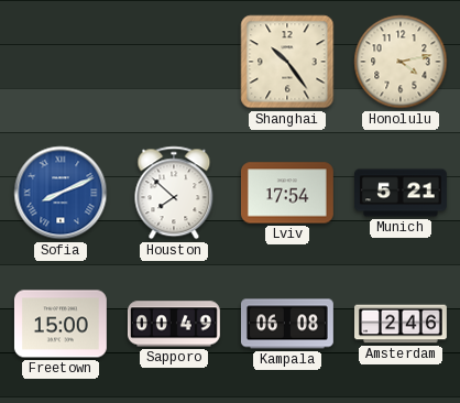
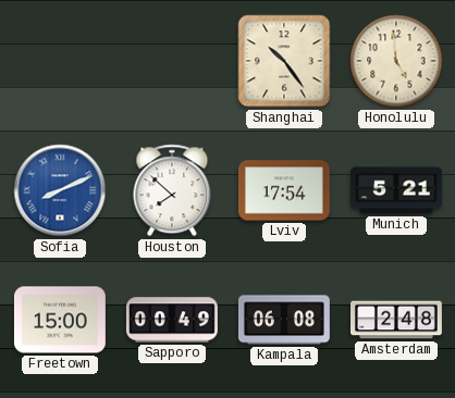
Honolulu: 4:13 -> 4:59 (396, 61)
Amsterdam: 2:46 -> 2:48 (397, 320)
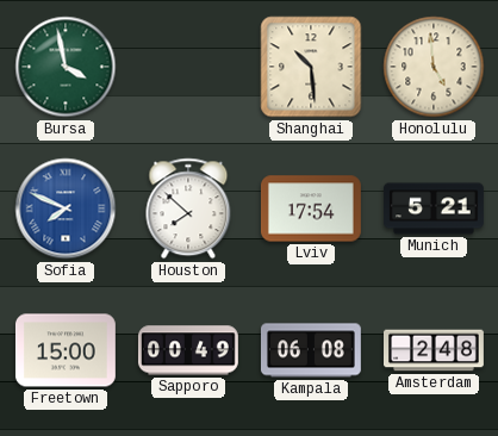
Bursa: none -> 3:58 (66, 67)
Shanghai: 10:24 -> 10:29 (311, 67)
Sofia: 8:11 -> 7:49 (66, 208)
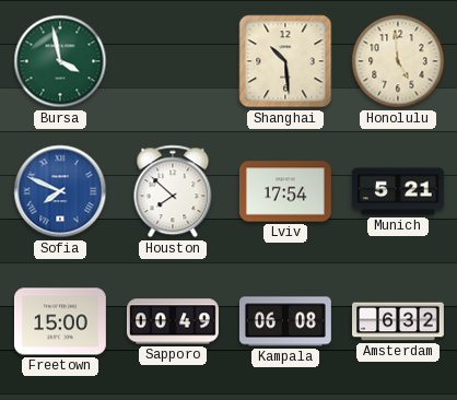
Amsterdam: 2:48 -> 6:32 (399, 321)
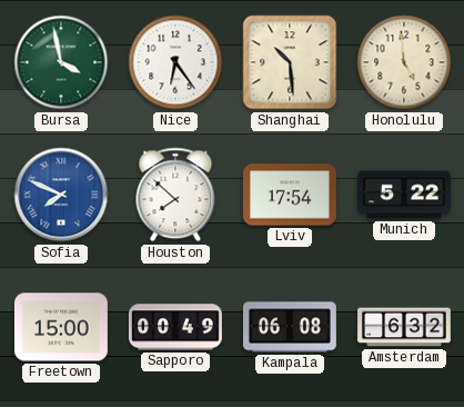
Nice: none -> 6:24 (175, 62)
Munich: 5:21 -> 5:22 (405, 195)
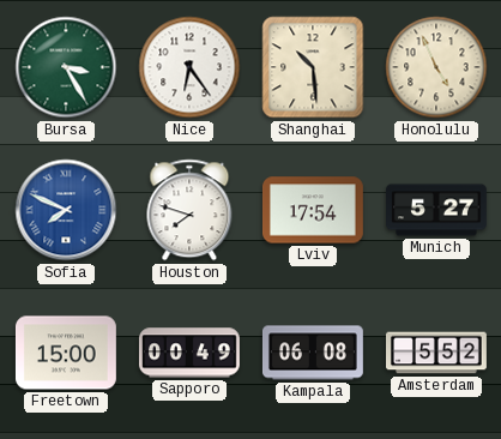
Bursa: 3:58 -> 3:25 (66, 67)
Honolulu: 4:59 -> 4:56 (436, 67)
Houston: 7:52 -> 7:48 (189, 210)
Munich: 5:22 -> 5:27 (437, 210)
Amsterdam: 6:32 -> 5:52 (437, 353)
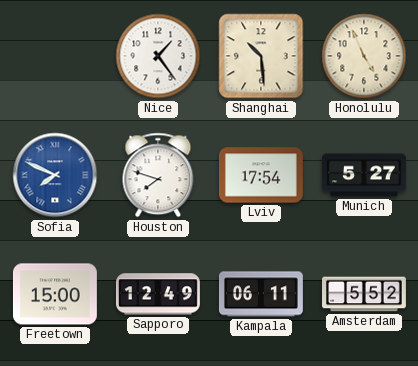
Bursa: 3:25 -> none (66, 67)
Nice: 6:24 -> 1:24 (158, 56)
Sapporo: 00:49 -> 12:49 (158, 294)
Kampala: 06:08 -> 06:11 (261, 294)
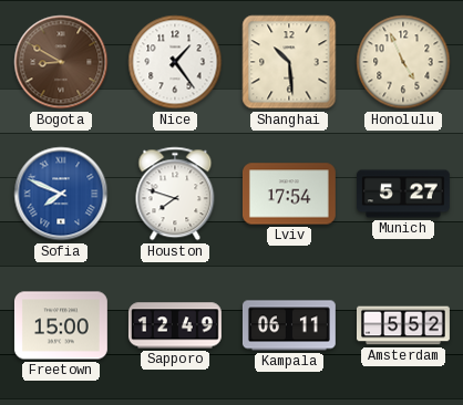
Bogota: none -> 8:50 (61, 62)
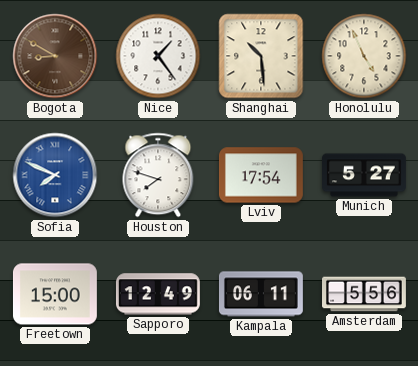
Amsterdam: 5:52 -> 5:56 (365, 294)
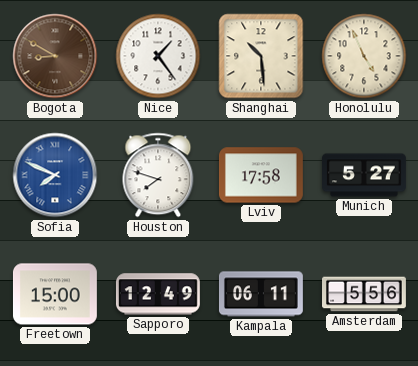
Lviv: 17:54 -> 17:58 (261, 175)
